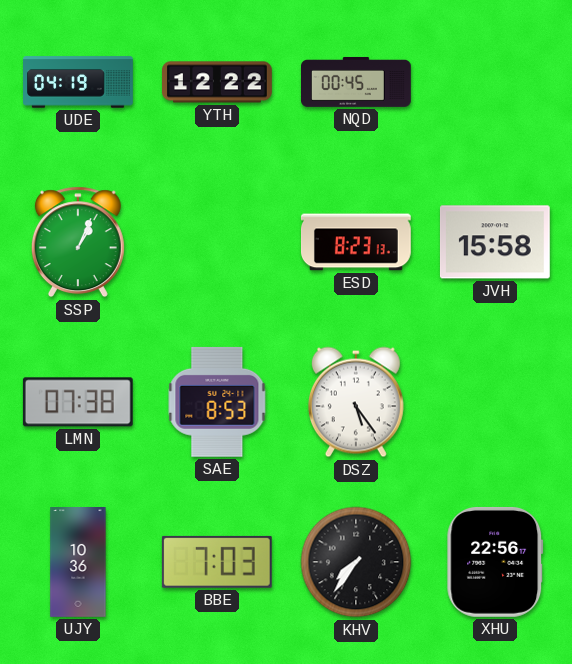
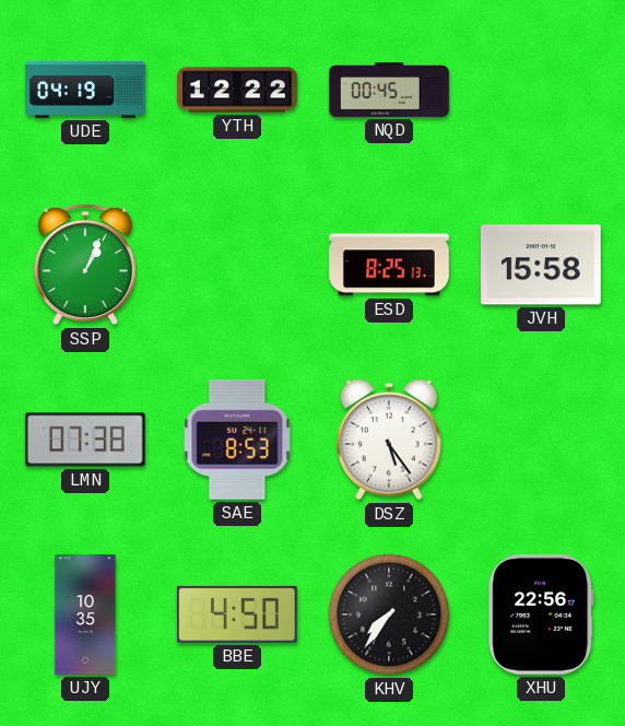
ESD: 8:23 -> 8:25 (389, 265)
UJY: 10:36 -> 10:35 (85, 616)
BBE: 7:03 -> 4:50 (237, 614)
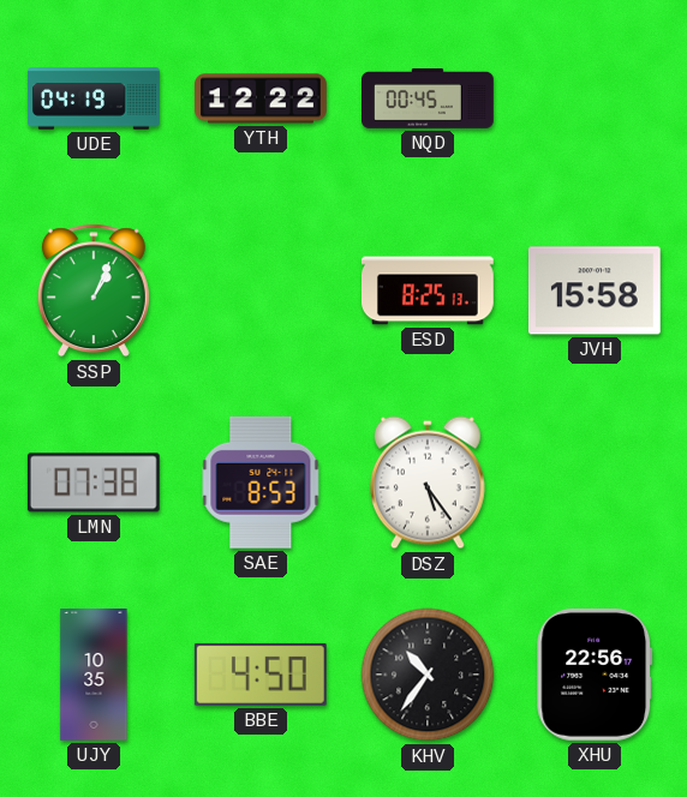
KHV: 7:36 -> 10:36 (428, 675)
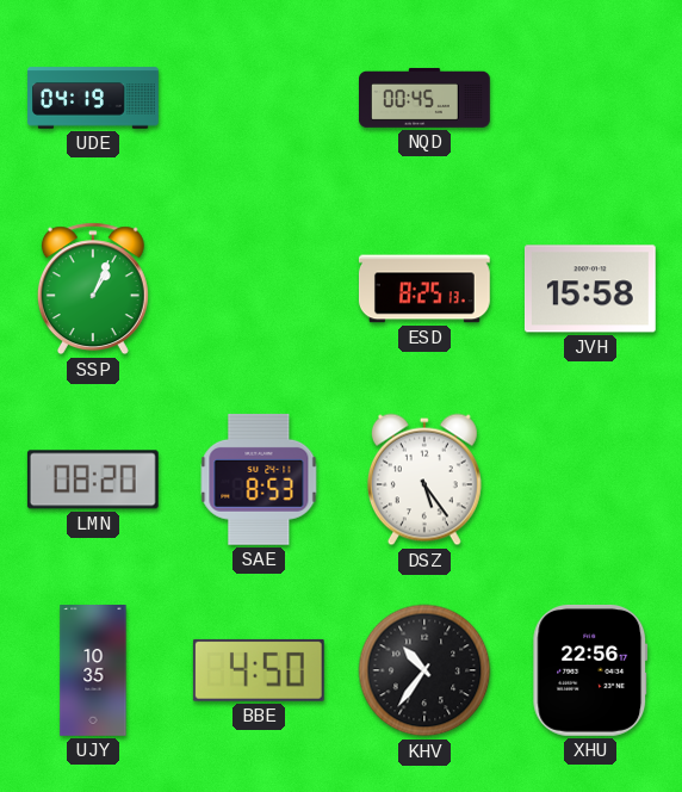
YTH: 12:22 -> none (262, 98)
LMN: 07:38 -> 08:20 (93, 479)
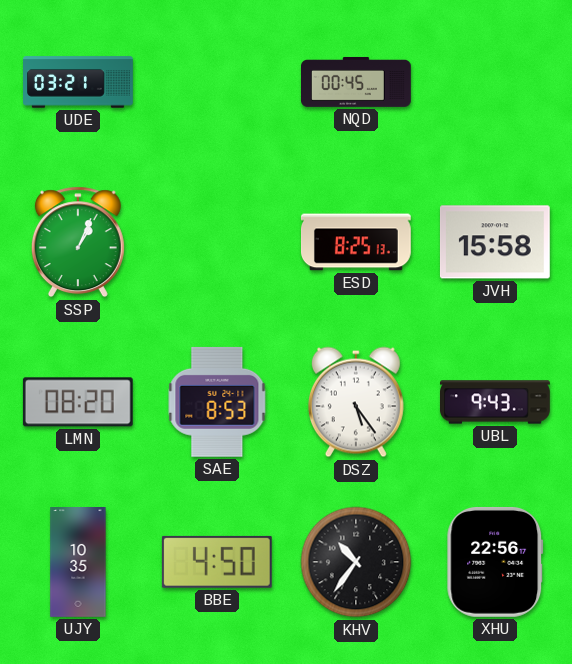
UDE: 04:19 -> 03:21 (78, 82)
UBL: none -> 9:43 (496, 402)
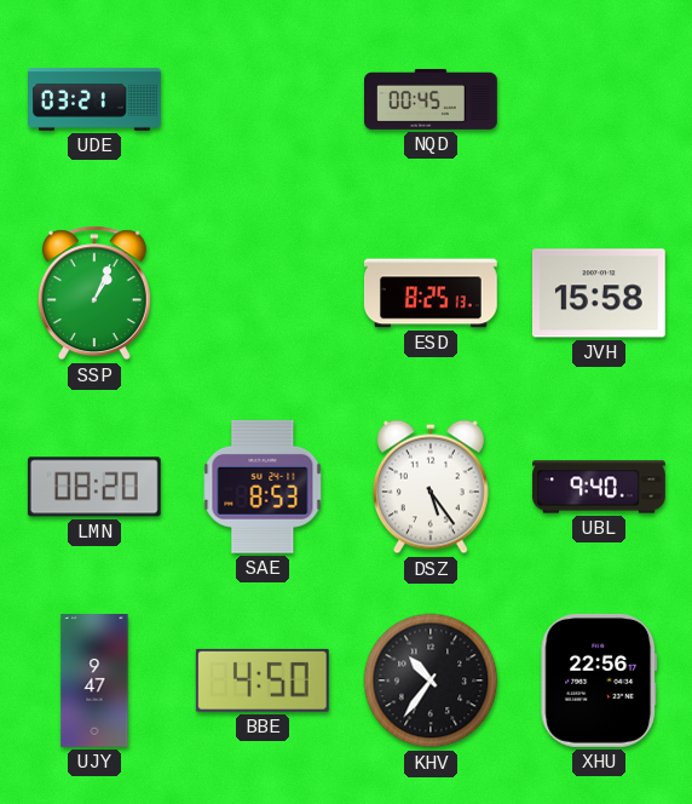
UBL: 9:43 -> 9:40 (600, 487)
UJY: 10:35 -> 9:47 (94, 682)
